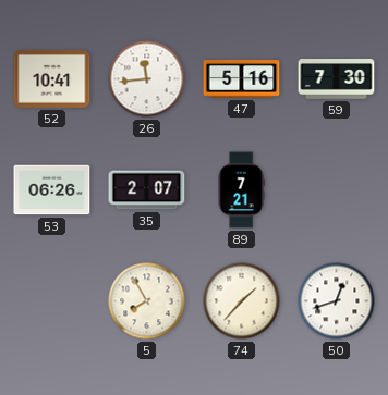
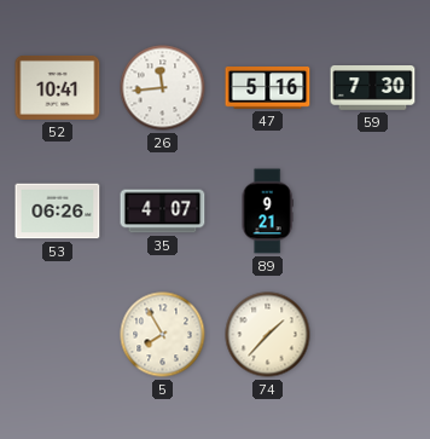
35: 2:07 -> 4:07 (163, 212)
89: 7:21 -> 9:21 (267, 212)
50: 12:42 -> none (337, 301)
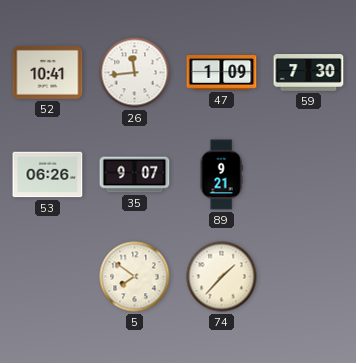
47: 5:16 -> 1:09 (222, 73)
35: 4:07 -> 9:07 (135, 175)
5: 7:55 -> 7:51 (135, 277)
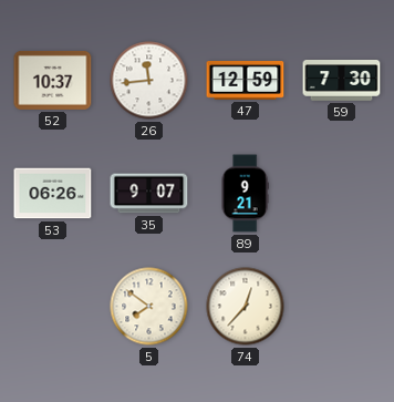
52: 10:41 -> 10:37 (53, 80)
47: 1:09 -> 12:59 (246, 81)
74: 1:37 -> 12:37 (246, 307)
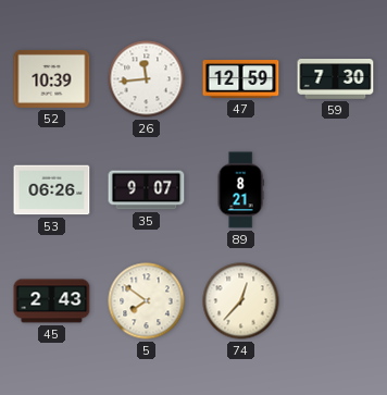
52: 10:37 -> 10:39 (52, 78)
89: 9:21 -> 8:21 (240, 190)
45: none -> 2:43 (52, 301)
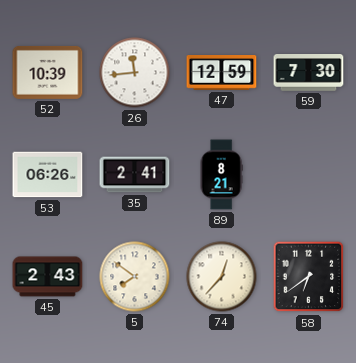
35: 9:07 -> 2:41 (135, 175)
58: none -> 6:39 (309, 277)
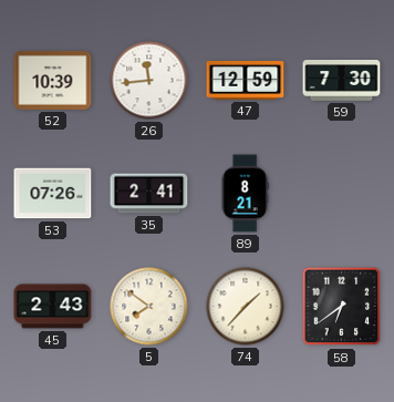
53: 06:26 -> 07:26 (53, 194)
74: 12:37 -> 1:37 (246, 307)
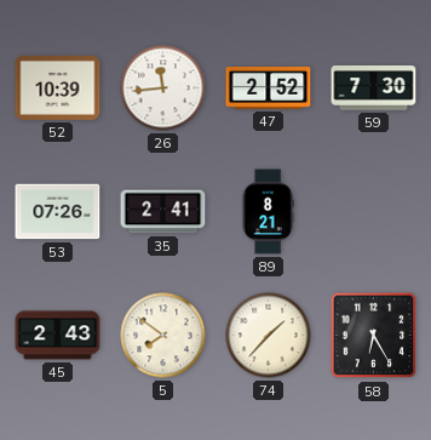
47: 12:59 -> 2:52 (269, 88)
58: 6:39 -> 6:25 (374, 336)
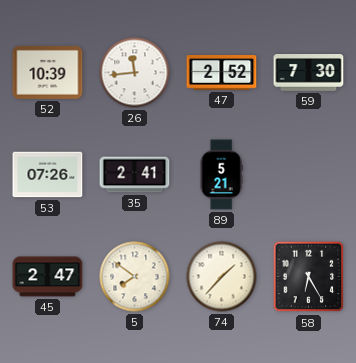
89: 8:21 -> 5:21 (221, 175)
45: 2:43 -> 2:47 (48, 277)
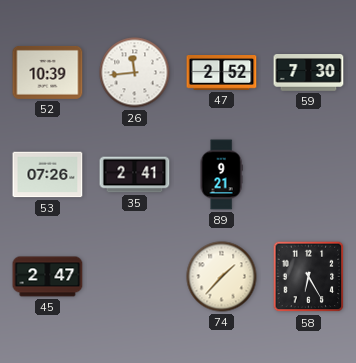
89: 5:21 -> 9:21 (221, 175)
5: 7:51 -> none (135, 277)
